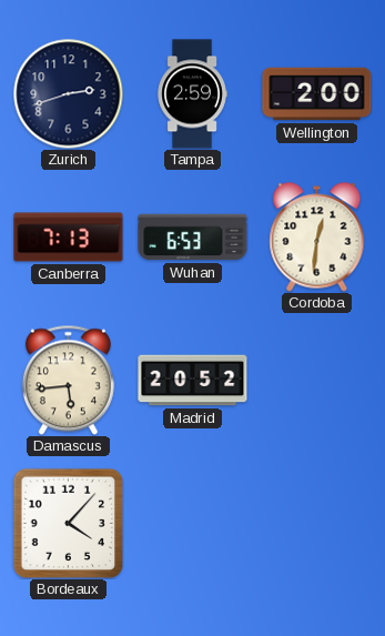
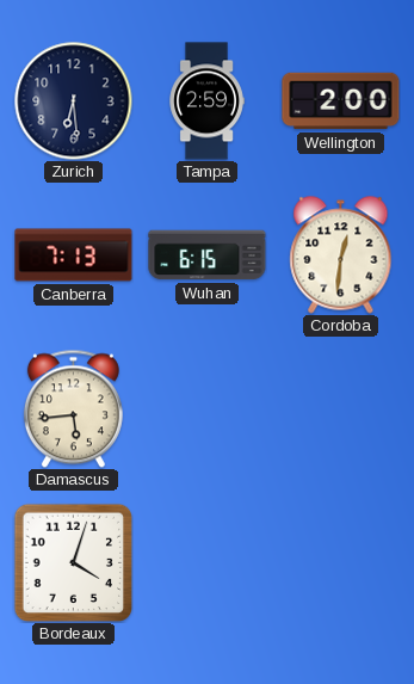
Zurich: 2:42 -> 6:29 (74, 101)
Wuhan: 6:53 -> 6:15 (208, 255)
Madrid: 20:52 -> none (193, 381)
Bordeaux: 4:07 -> 4:03 (73, 562)
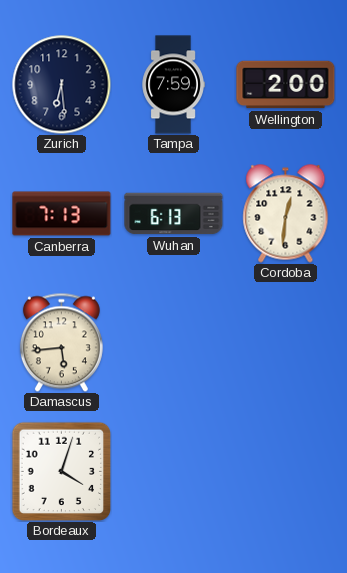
Tampa: 2:59 -> 7:59 (173, 85)
Wuhan: 6:15 -> 6:13 (174, 214)
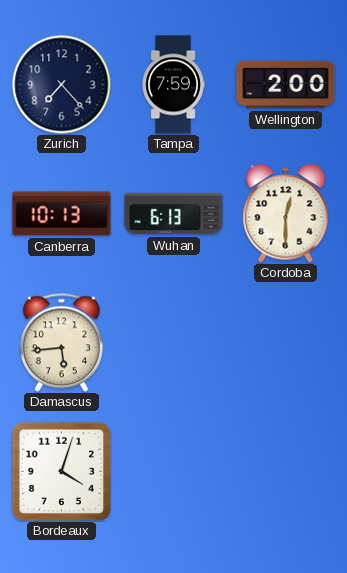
Zurich: 6:29 -> 7:23 (62, 85)
Canberra: 7:13 -> 10:13 (62, 214)
Cordoba: 12:31 -> 12:30 (286, 214)
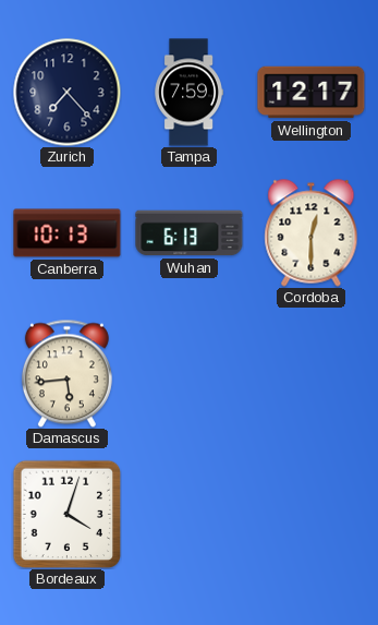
Wellington: 2:00 -> 12:17 (312, 93)
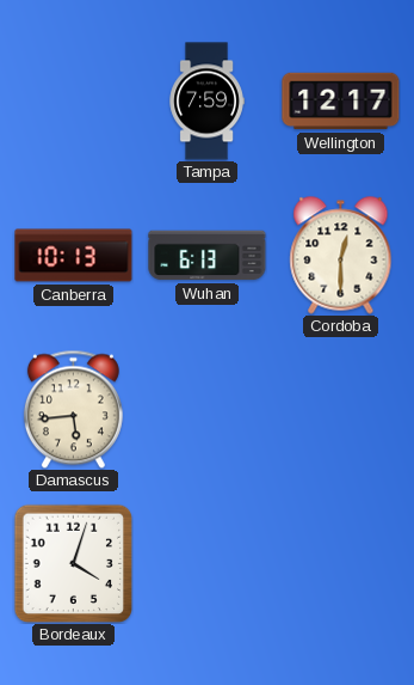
Zurich: 7:23 -> none (68, 93)
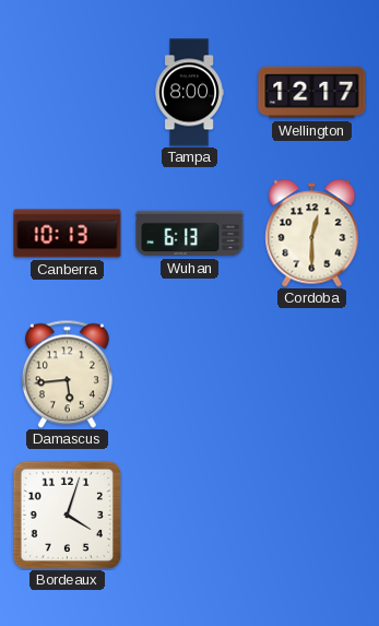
Tampa: 7:59 -> 8:00 (189, 93)
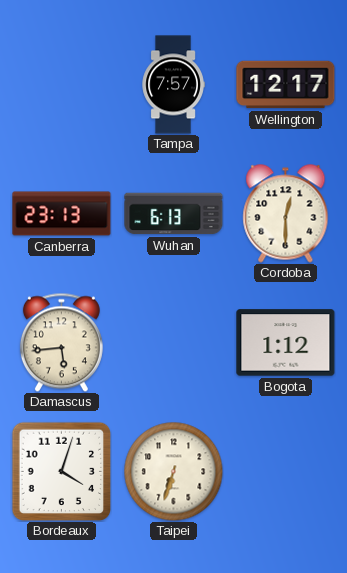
Tampa: 8:00 -> 7:57 (173, 85)
Canberra: 10:13 -> 23:13 (62, 214)
Bogota: none -> 1:12 (286, 343)
Taipei: none -> 6:33 (174, 472)
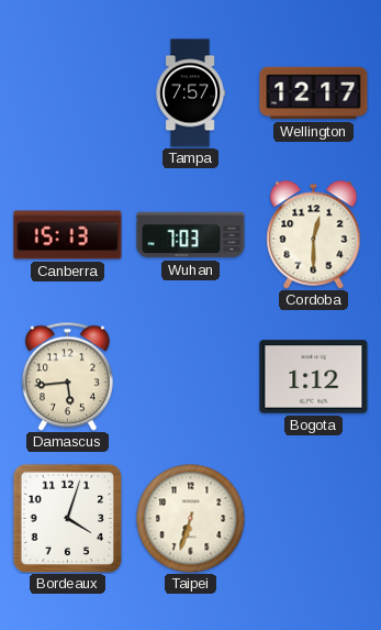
Canberra: 23:13 -> 15:13 (68, 235)
Wuhan: 6:13 -> 7:03 (191, 235)
